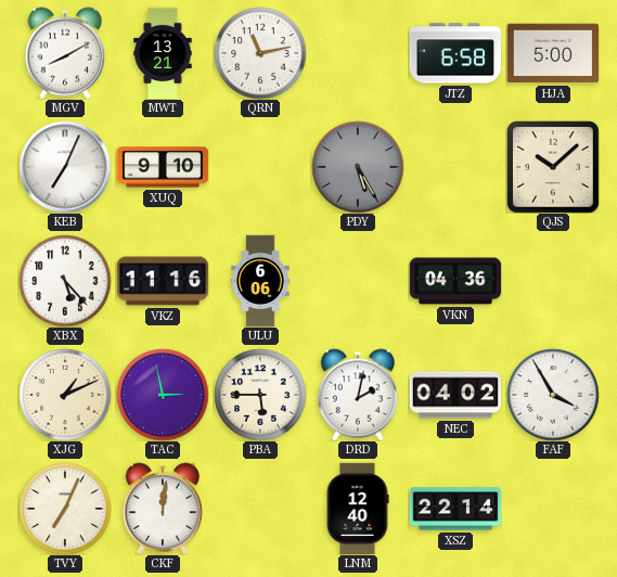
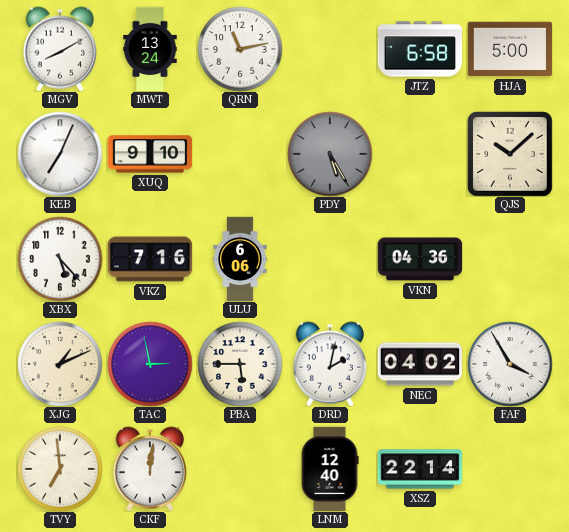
MWT: 13:21 -> 13:24 (150, 49)
VKZ: 11:16 -> 7:16 (150, 259)
TVY: 7:04 -> 6:59 (60, 469)
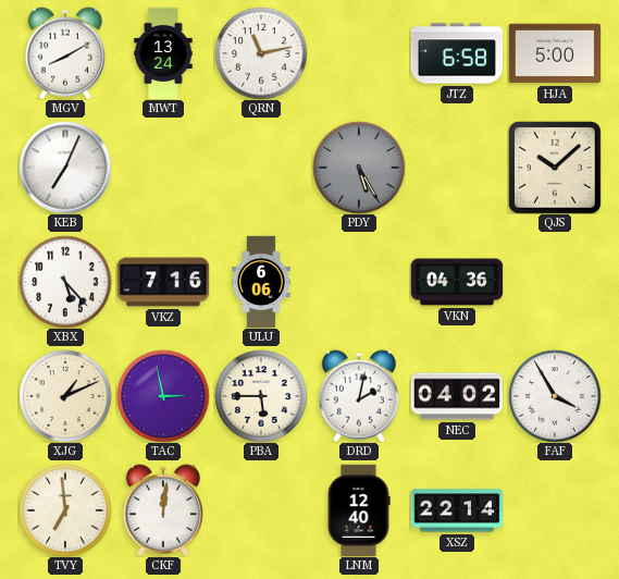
XUQ: 9:10 -> none (150, 154)
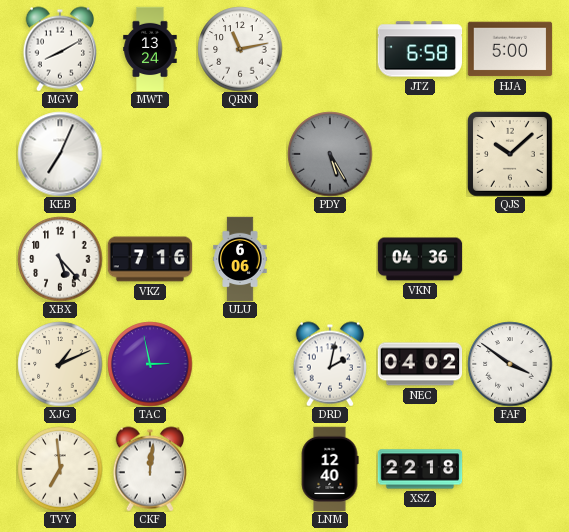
PBA: 5:45 -> none (261, 396)
FAF: 3:55 -> 3:51 (510, 364)
XSZ: 22:14 -> 22:18 (420, 469)
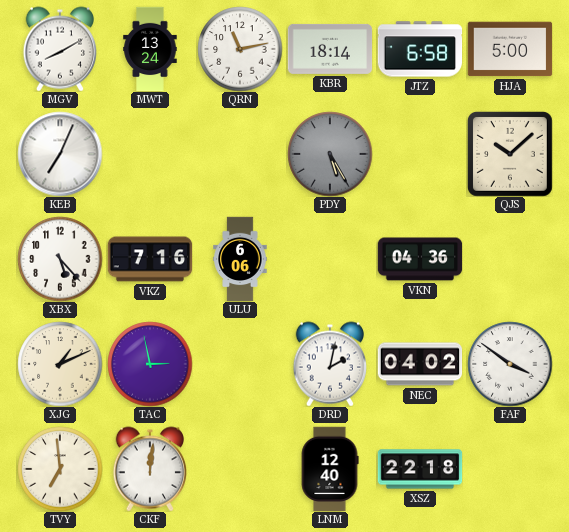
KBR: none -> 18:14 (330, 49)
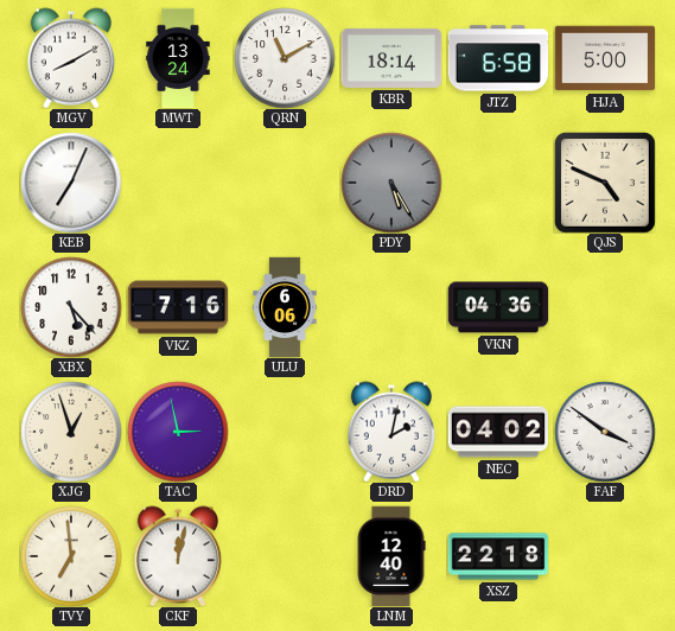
QRN: 11:13 -> 11:10 (285, 58)
QJS: 10:08 -> 4:49 (605, 183)
XJG: 1:11 -> 12:57 (71, 432)
CKF: 12:01 -> 12:02 (177, 556)
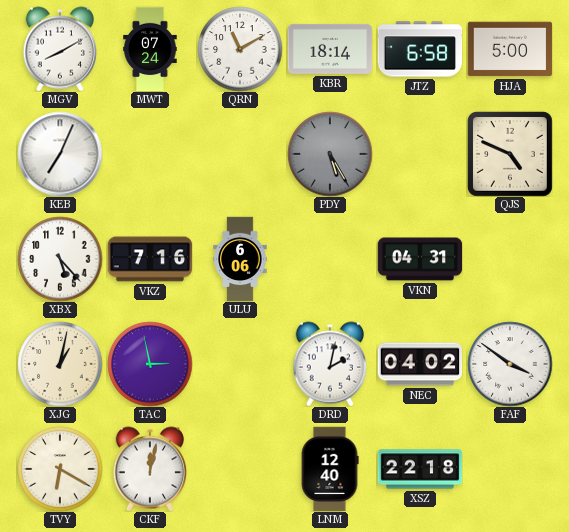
MWT: 13:24 -> 07:24 (150, 49)
VKN: 04:36 -> 04:31 (420, 259)
XJG: 12:57 -> 1:02 (60, 364)
TVY: 6:59 -> 6:20 (60, 469)
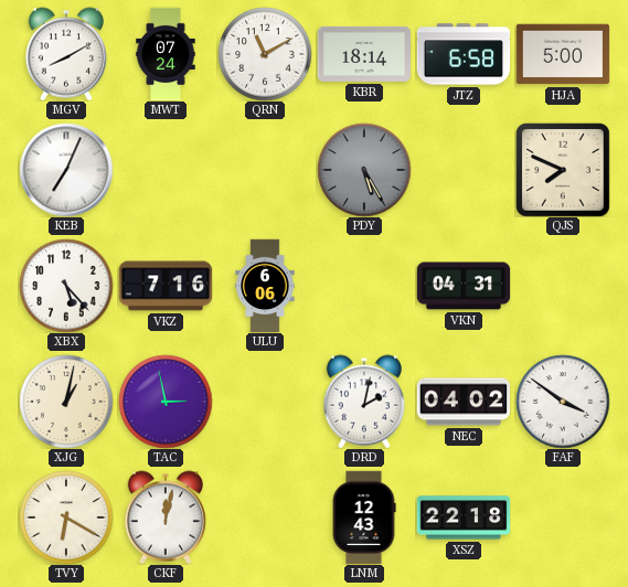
QJS: 4:49 -> 7:49 (563, 170)
LNM: 12:40 -> 12:43 (364, 517)
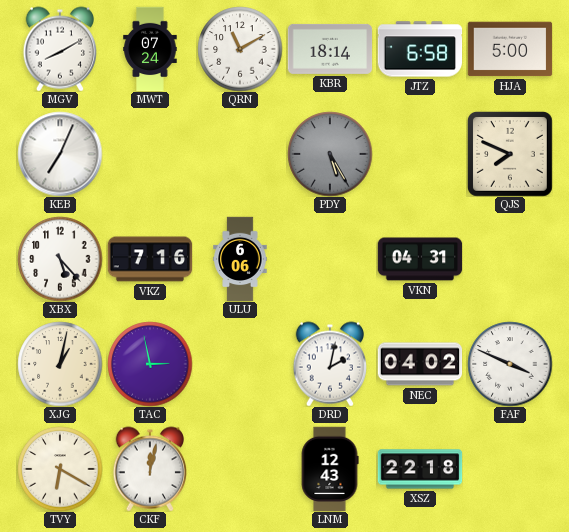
FAF: 3:51 -> 3:49 (510, 364)
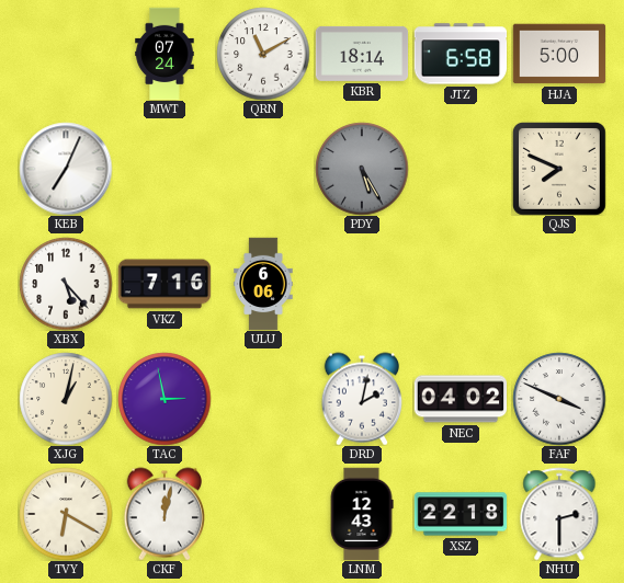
MGV: 8:10 -> none (59, 49)
VKN: 04:31 -> none (420, 259)
NHU: none -> 2:30 (559, 514)
